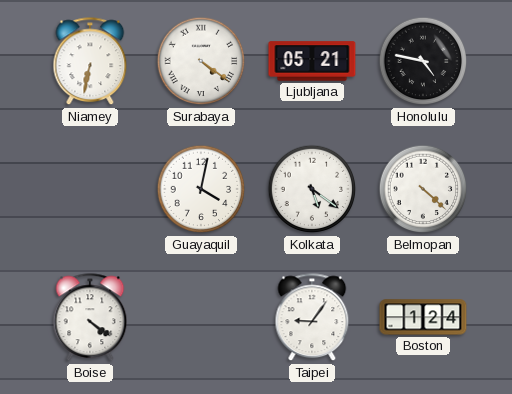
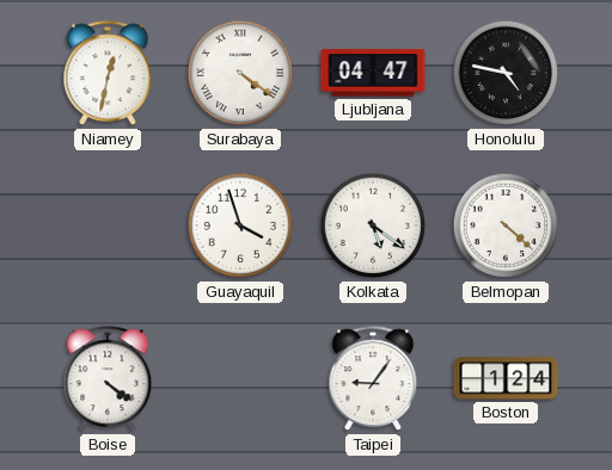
Niamey: 6:32 -> 12:32 (108, 74)
Ljubljana: 05:21 -> 04:47 (373, 73)
Guayaquil: 4:02 -> 3:57 (240, 225)
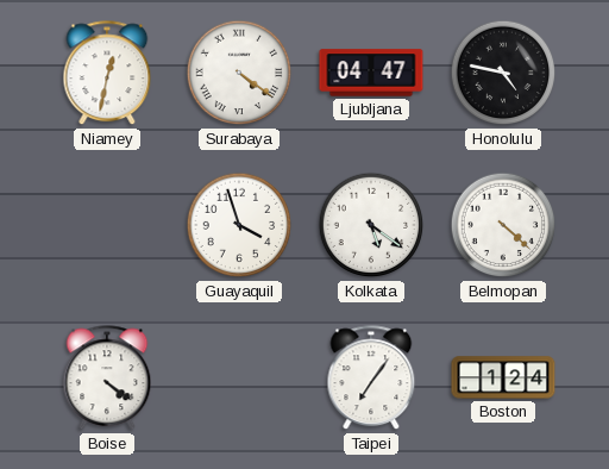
Taipei: 9:06 -> 7:06 (371, 379)
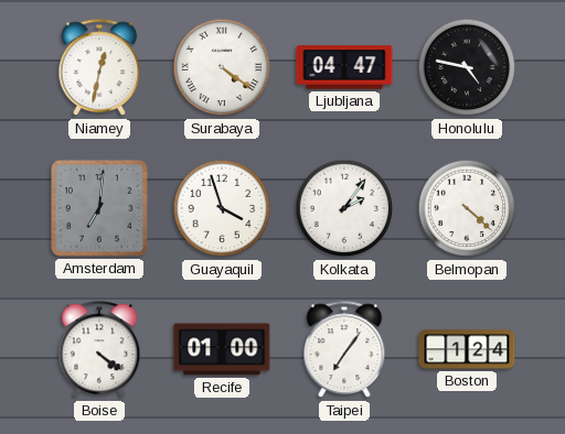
Amsterdam: none -> 7:01 (99, 208)
Kolkata: 5:21 -> 2:06 (344, 208)
Recife: none -> 01:00 (222, 349)
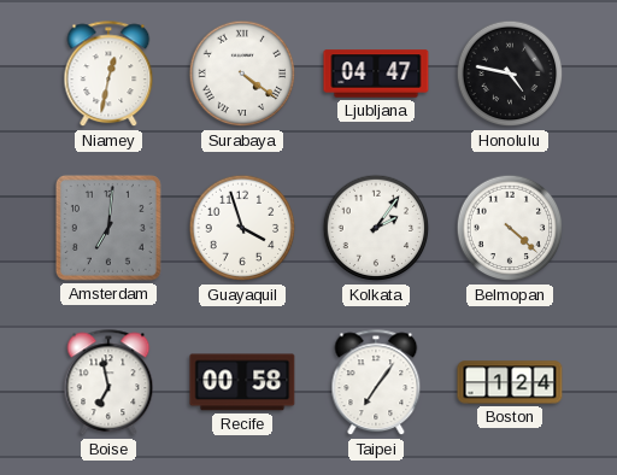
Boise: 4:21 -> 6:58 (108, 383)
Recife: 01:00 -> 00:58 (242, 382)
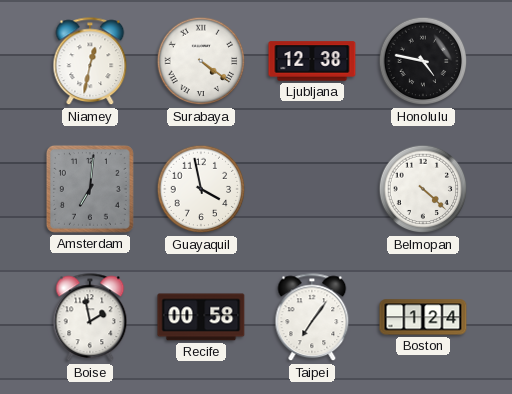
Ljubljana: 04:47 -> 12:38 (312, 61)
Guayaquil: 3:57 -> 3:58 (201, 189)
Kolkata: 2:06 -> none (376, 228)
Boise: 6:58 -> 1:58 (90, 318)
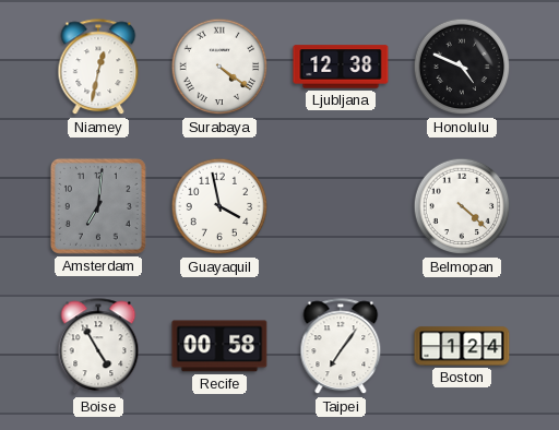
Honolulu: 4:47 -> 4:49 (462, 67)
Boise: 1:58 -> 4:55 (98, 347)
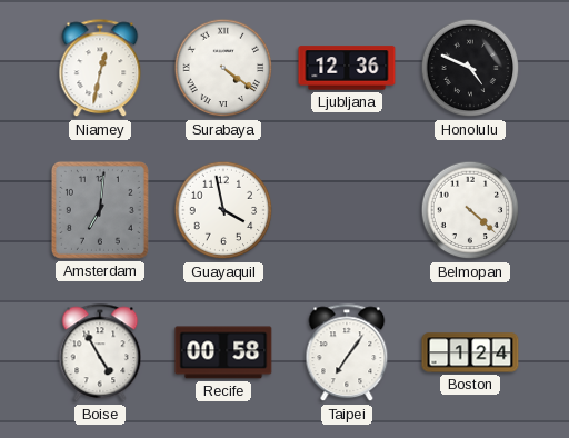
Ljubljana: 12:38 -> 12:36 (347, 68)
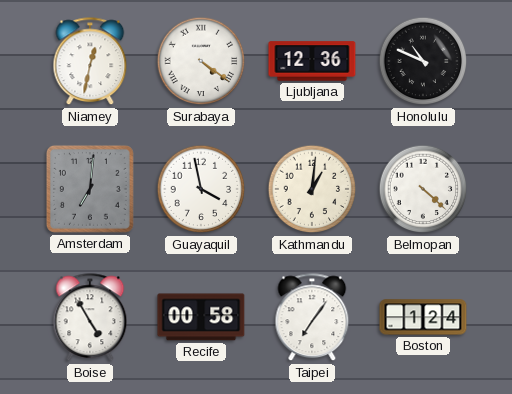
Honolulu: 4:49 -> 10:49 (423, 61)
Kathmandu: none -> 1:01 (312, 189)
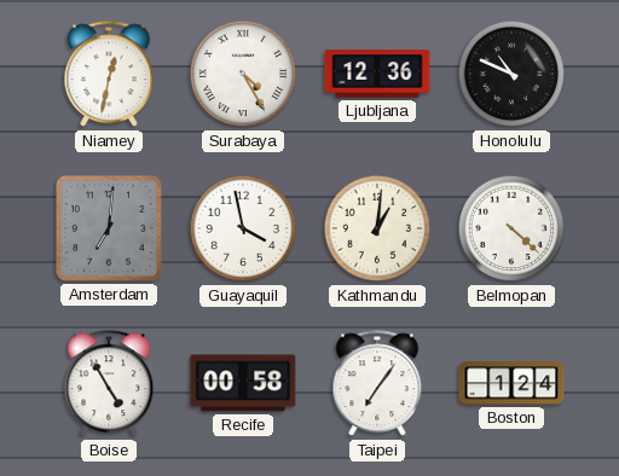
Surabaya: 4:21 -> 4:25 (243, 74)
